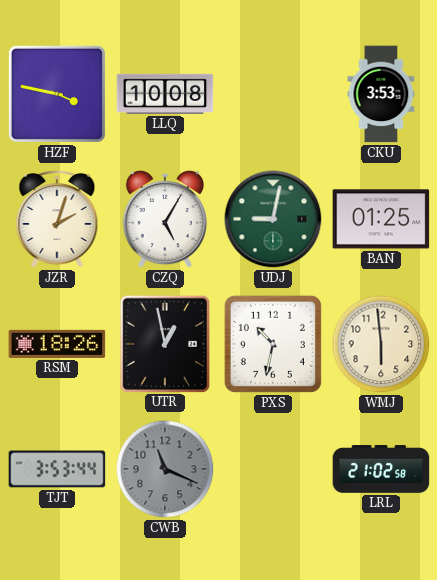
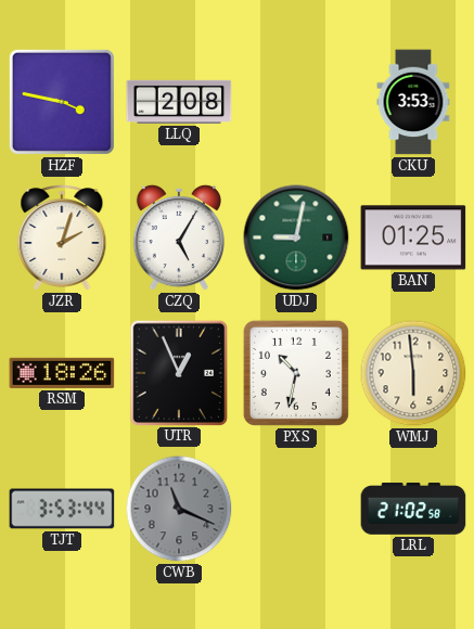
LLQ: 10:08 -> 2:08 (179, 102)
UTR: 12:58 -> 12:56 (178, 372)
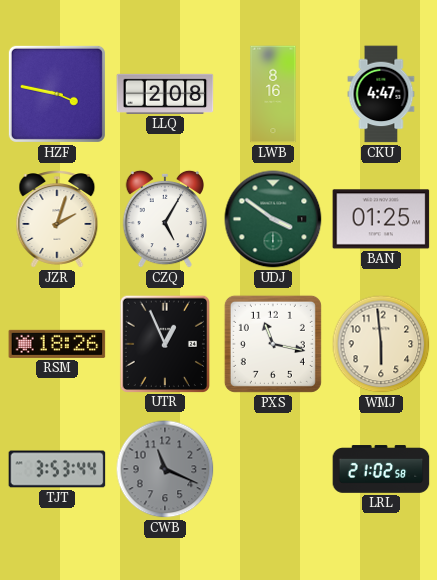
LWB: none -> 8:16 (273, 94)
CKU: 3:53 -> 4:47 (381, 94)
UDJ: 9:02 -> 3:51 (273, 219)
PXS: 10:32 -> 11:17 (273, 344)
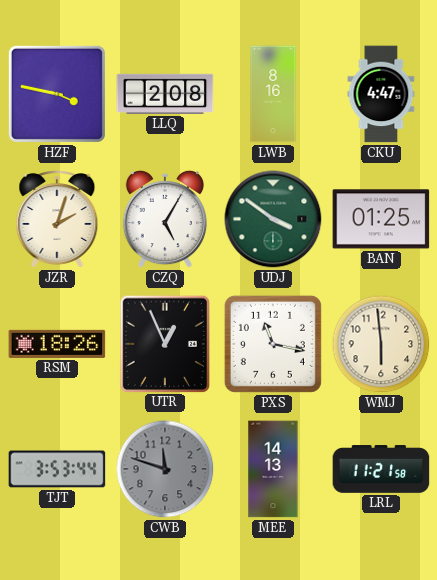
CWB: 11:19 -> 11:48 (165, 469)
MEE: none -> 14:13 (273, 469)
LRL: 21:02 -> 11:21 (381, 469)
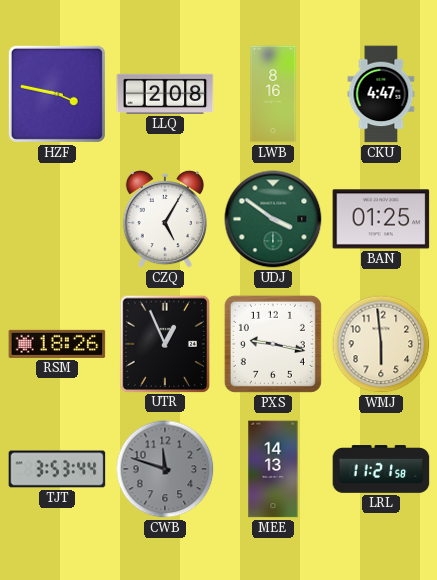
JZR: 2:03 -> none (57, 220)
PXS: 11:17 -> 9:17 (273, 344)
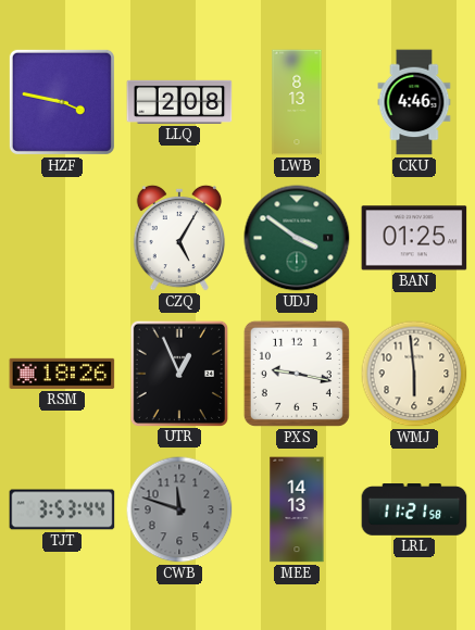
LWB: 8:16 -> 8:13 (297, 102)
CKU: 4:47 -> 4:46 (414, 102)
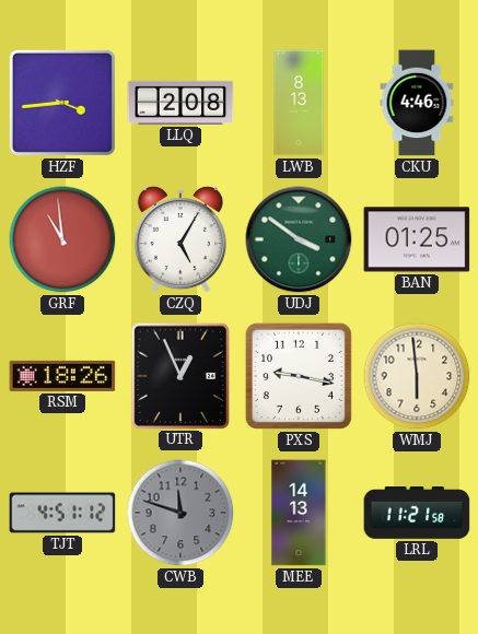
HZF: 3:47 -> 3:44 (62, 103)
GRF: none -> 10:59 (62, 239)
TJT: 3:53 -> 4:51 (62, 513)
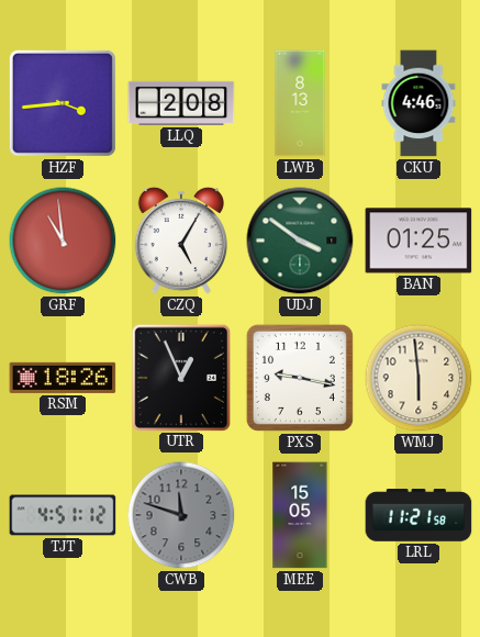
MEE: 14:13 -> 15:05 (300, 515)
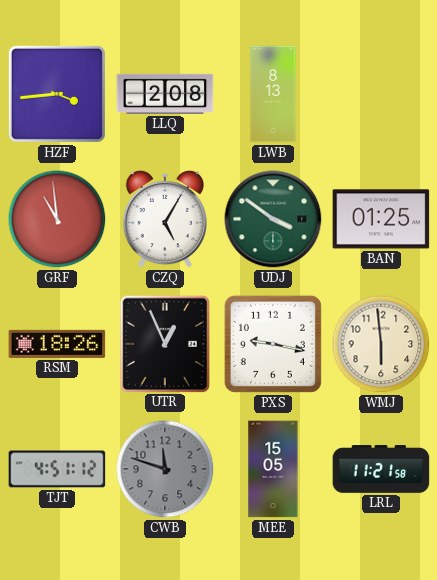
CKU: 4:46 -> none (418, 103)
